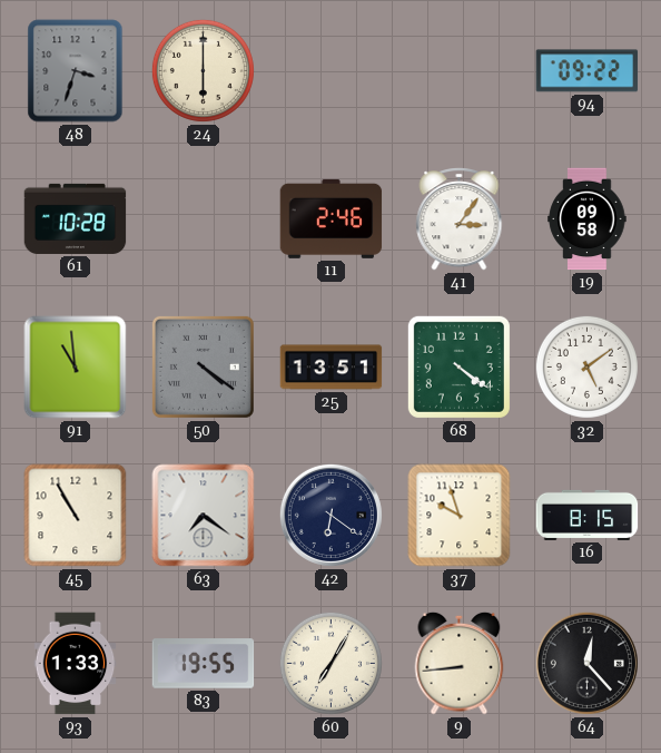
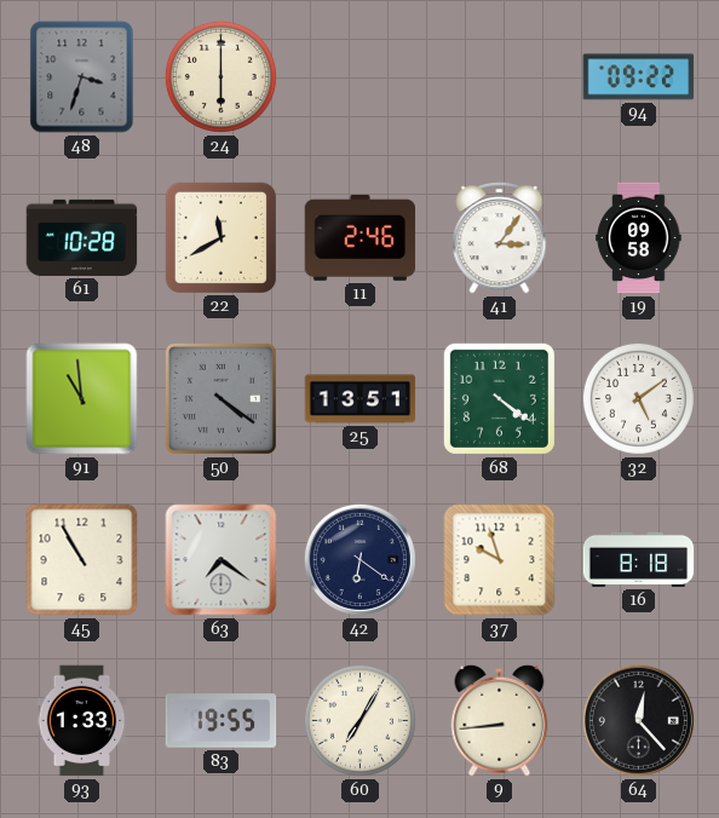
22: none -> 11:40 (220, 237)
16: 8:15 -> 8:18 (639, 559)
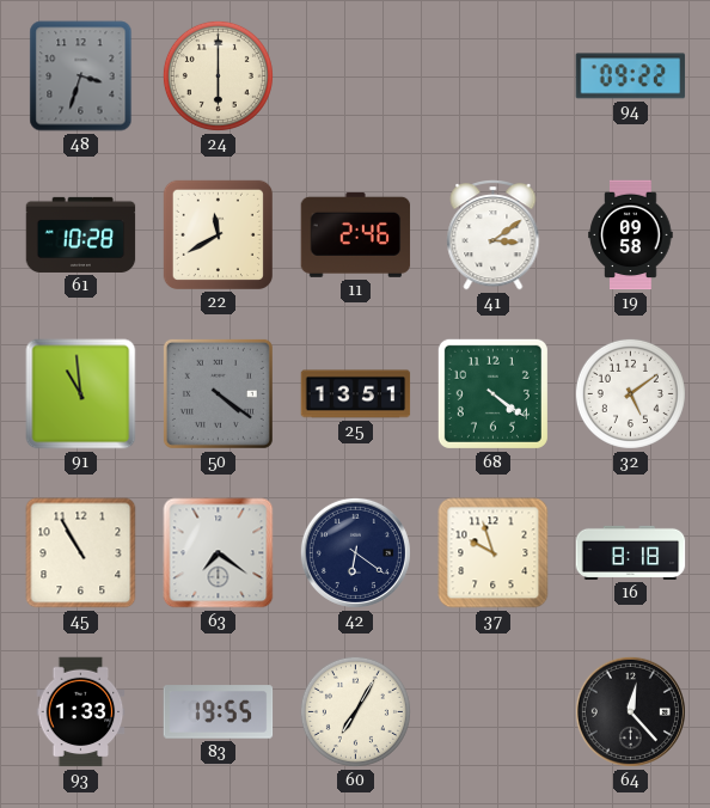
41: 3:06 -> 3:09 (494, 235)
9: 8:44 -> none (500, 720)
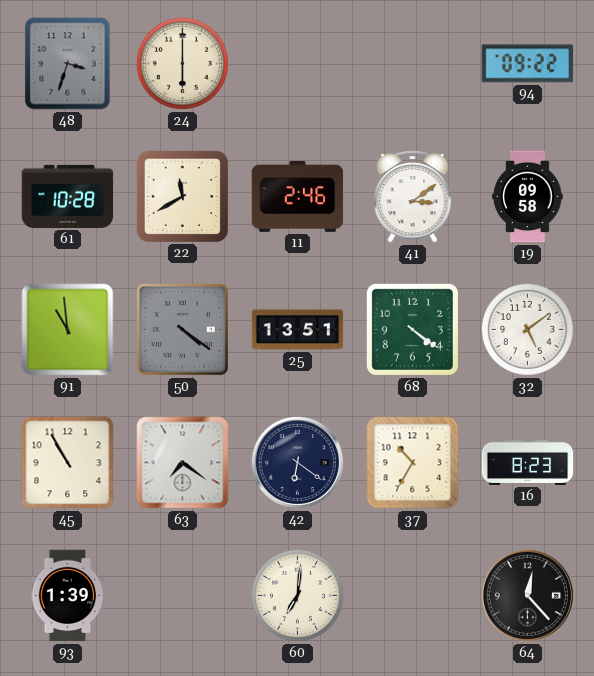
37: 9:57 -> 10:35 (413, 463)
16: 8:18 -> 8:23 (528, 462)
93: 1:33 -> 1:39 (68, 596)
83: 19:55 -> none (219, 712)
60: 7:05 -> 7:01 (297, 595)
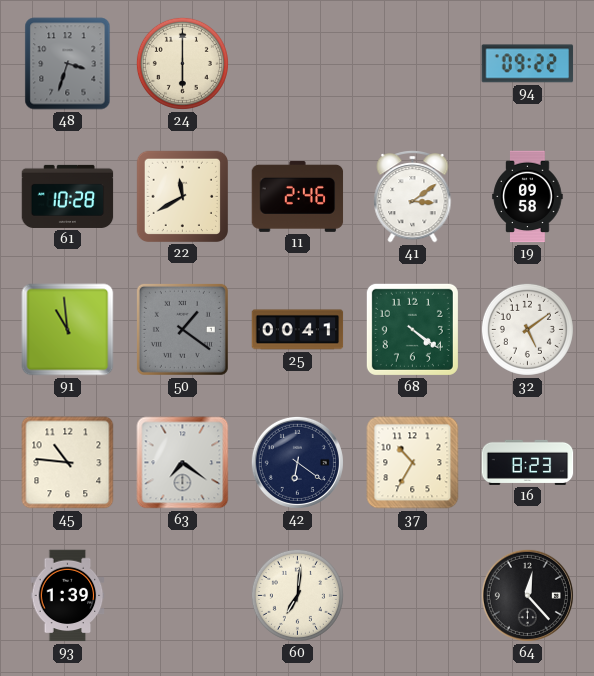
50: 4:21 -> 1:21 (182, 329)
25: 13:51 -> 00:41 (298, 330)
45: 10:55 -> 10:46 (68, 463)
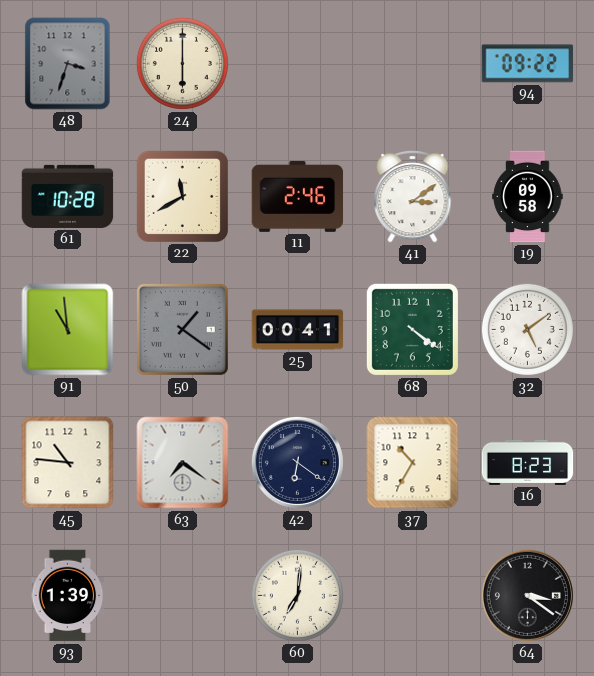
64: 12:23 -> 3:21 (527, 595)
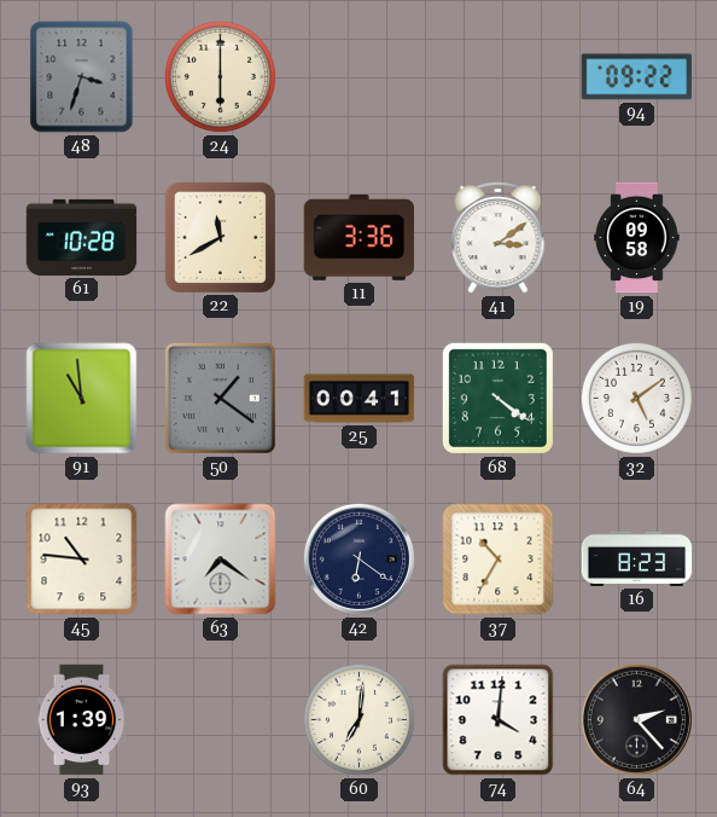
11: 2:46 -> 3:36 (360, 237)
74: none -> 4:01 (499, 720)
64: 3:21 -> 2:23 (636, 719)
